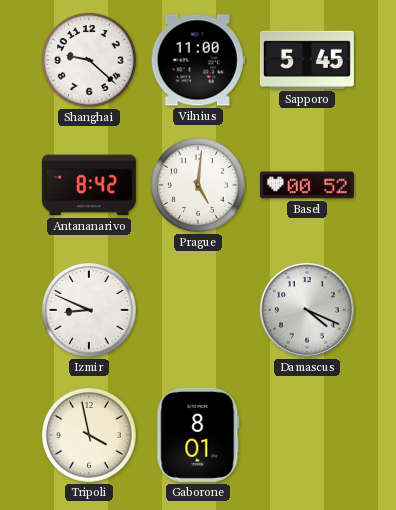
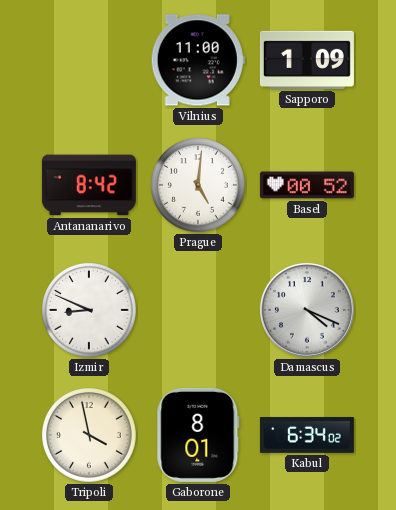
Shanghai: 9:22 -> none (90, 61)
Sapporo: 5:45 -> 1:09 (307, 60)
Kabul: none -> 6:34 (307, 435)
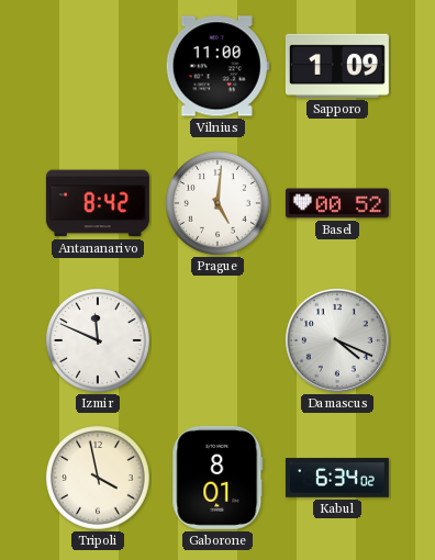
Izmir: 8:49 -> 11:49 (99, 341)
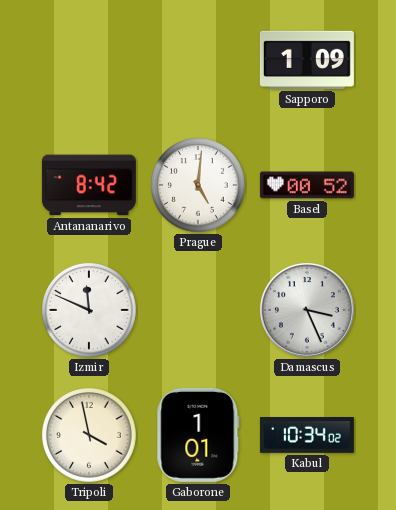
Vilnius: 11:00 -> none (217, 66)
Damascus: 4:19 -> 3:26 (307, 310)
Gaborone: 8:01 -> 1:01 (198, 435)
Kabul: 6:34 -> 10:34 (307, 435)
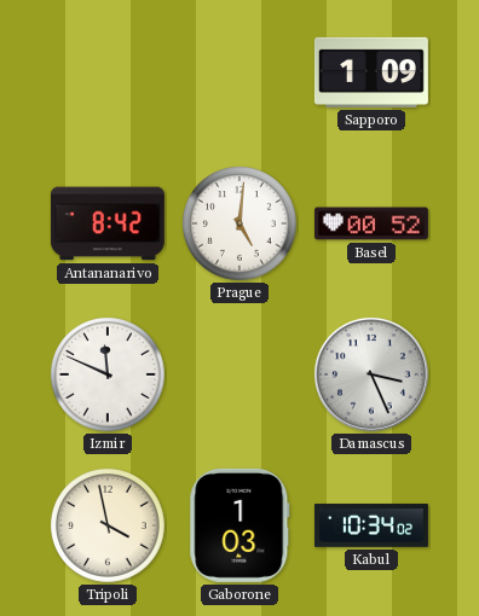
Gaborone: 1:01 -> 1:03 (239, 525)
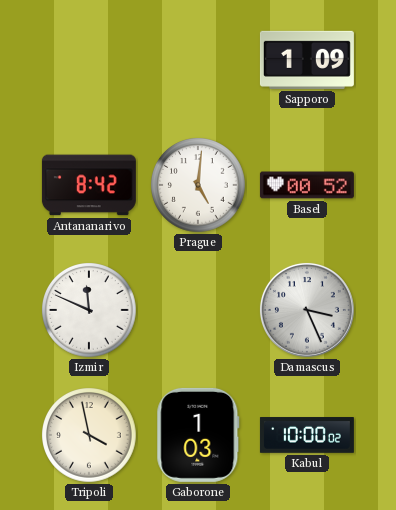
Kabul: 10:34 -> 10:00 (307, 435)
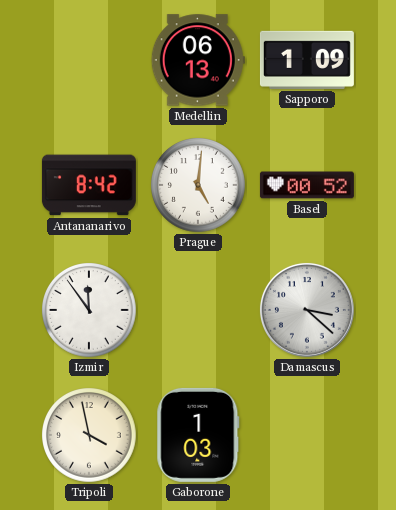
Medellin: none -> 06:13 (198, 60)
Izmir: 11:49 -> 11:54 (90, 311)
Damascus: 3:26 -> 3:22 (307, 310)
Kabul: 10:00 -> none (307, 435)
